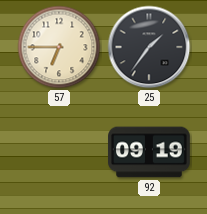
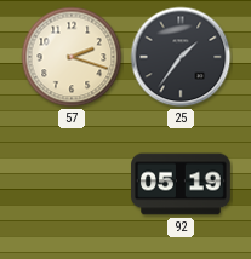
57: 6:45 -> 2:18 (72, 57)
92: 09:19 -> 05:19 (181, 184)
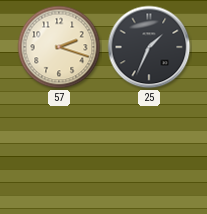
25: 1:36 -> 1:34 (149, 47)
92: 05:19 -> none (181, 184)
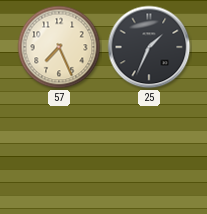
57: 2:18 -> 7:26 (59, 47)
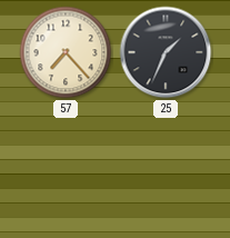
57: 7:26 -> 7:23 (66, 52)
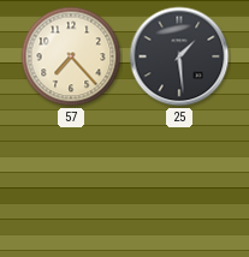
25: 1:34 -> 1:29 (179, 56)
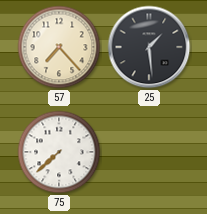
75: none -> 7:38 (59, 152)
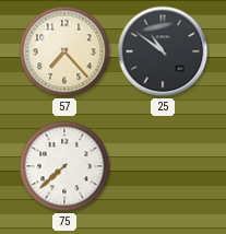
25: 1:29 -> 10:51 (163, 51)
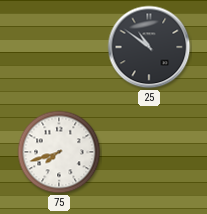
57: 7:23 -> none (64, 51)
75: 7:38 -> 7:42 (59, 152)
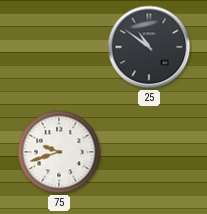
75: 7:42 -> 9:42 (59, 152)
